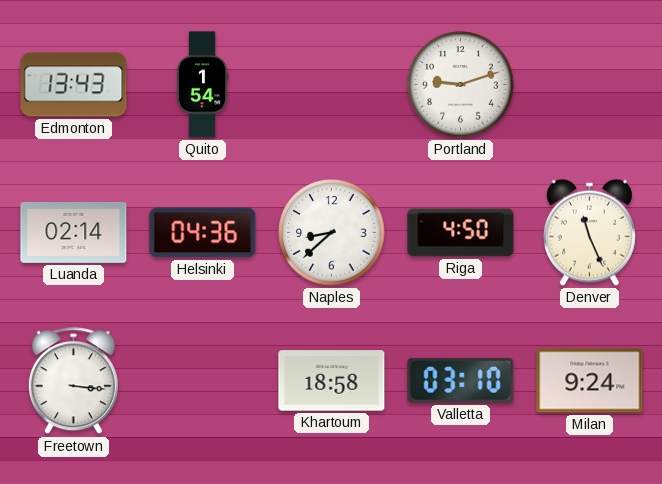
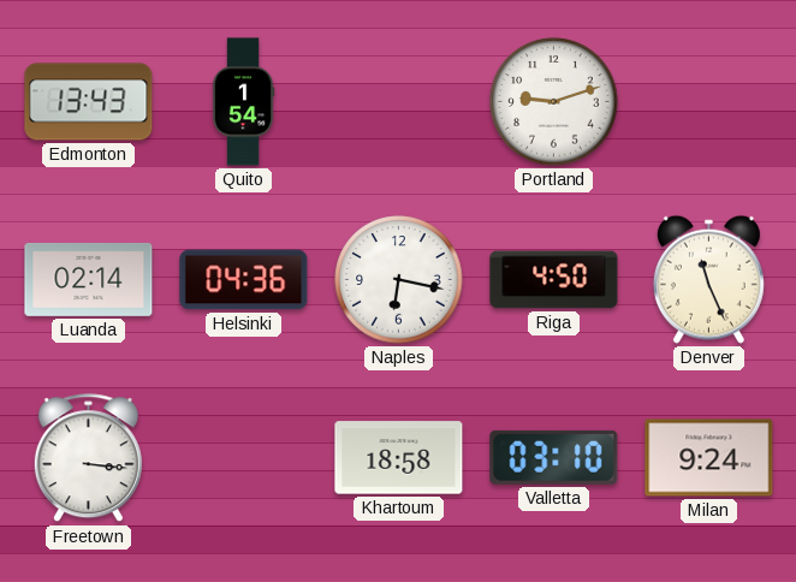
Naples: 8:38 -> 6:17 (399, 280)
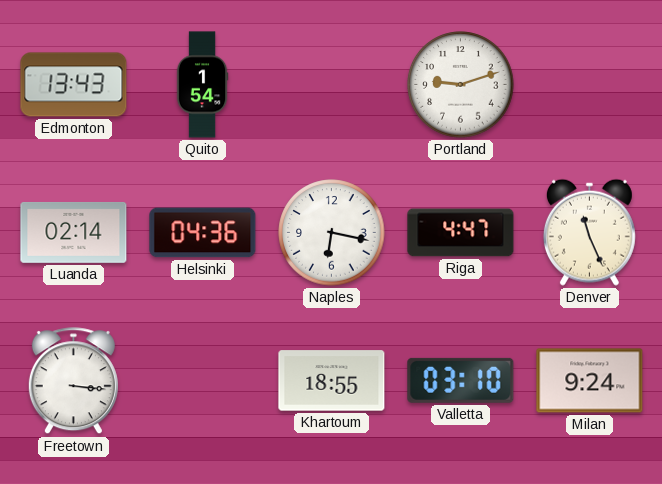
Riga: 4:50 -> 4:47 (461, 233)
Khartoum: 18:58 -> 18:55 (332, 381)
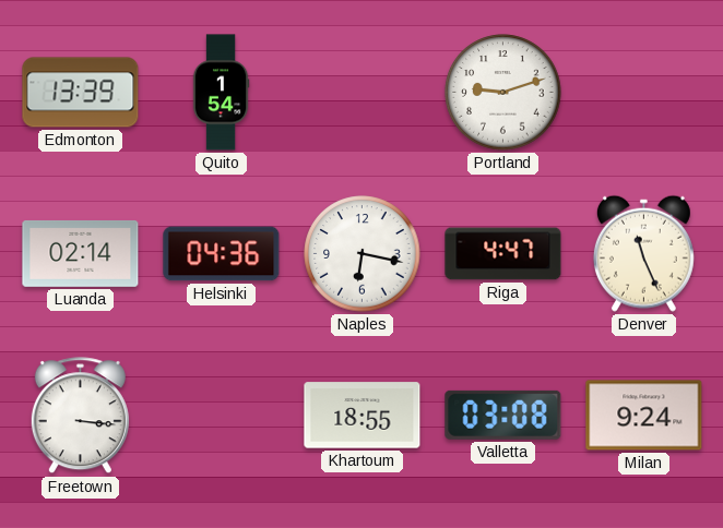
Edmonton: 13:43 -> 13:39 (81, 93)
Valletta: 03:10 -> 03:08 (503, 415)
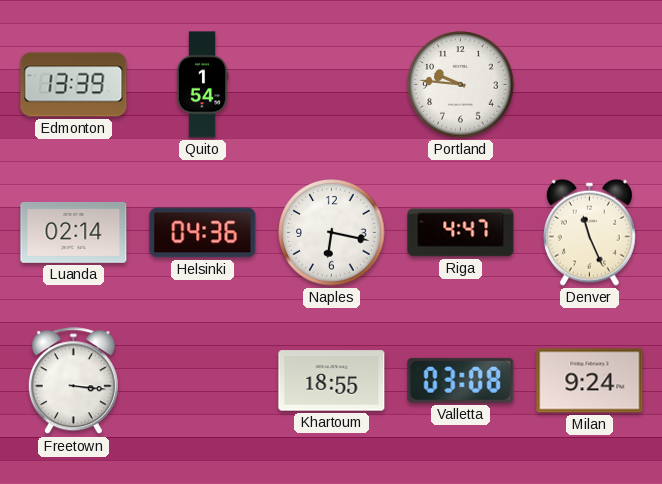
Portland: 9:12 -> 9:46 (461, 85)
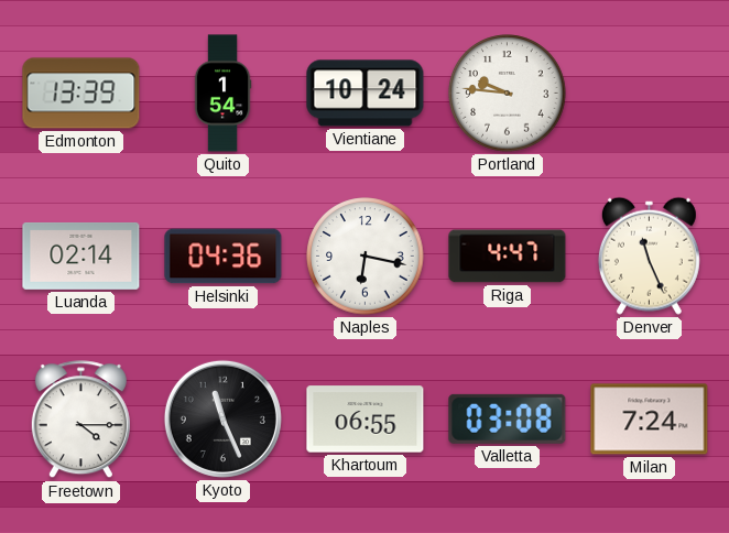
Vientiane: none -> 10:24 (366, 94)
Freetown: 3:16 -> 4:15 (80, 420)
Kyoto: none -> 11:26 (222, 418)
Khartoum: 18:55 -> 06:55 (366, 420)
Milan: 9:24 -> 7:24 (650, 420)
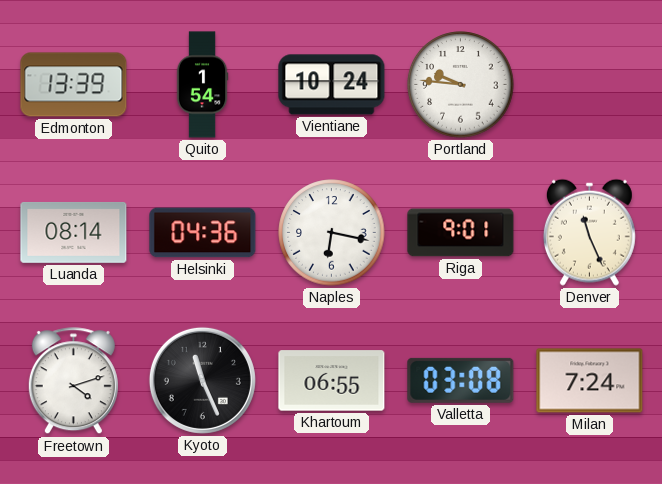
Luanda: 02:14 -> 08:14 (74, 232)
Riga: 4:47 -> 9:01 (461, 233)
Freetown: 4:15 -> 4:12 (73, 381)
